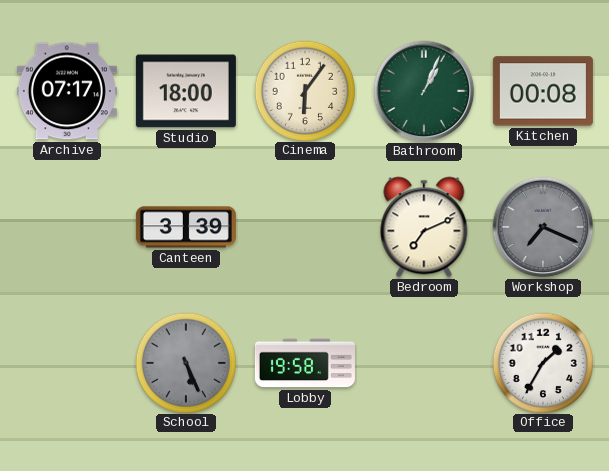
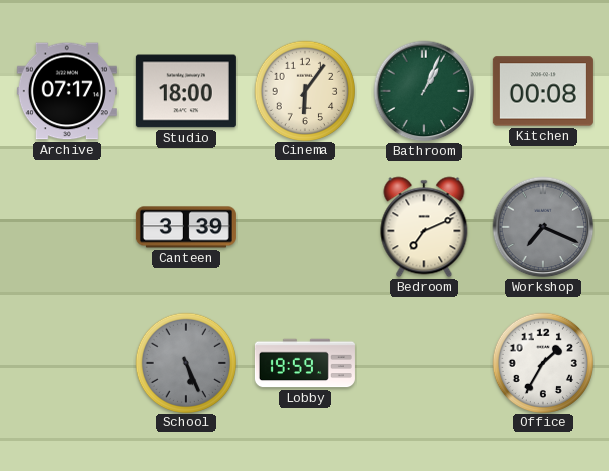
Lobby: 19:58 -> 19:59 (305, 363)
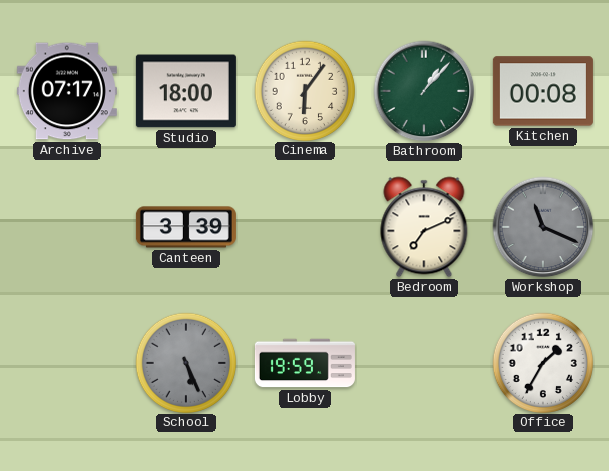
Bathroom: 1:04 -> 1:07 (424, 91)
Workshop: 7:19 -> 11:19 (543, 227)
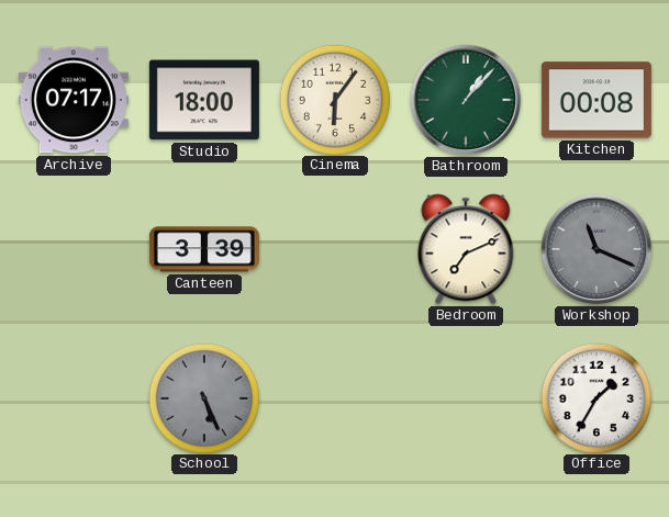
Lobby: 19:59 -> none (305, 363)
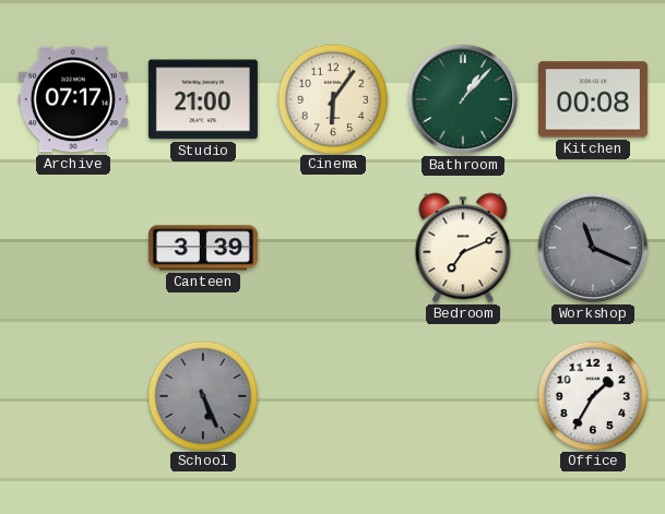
Studio: 18:00 -> 21:00 (203, 99)
